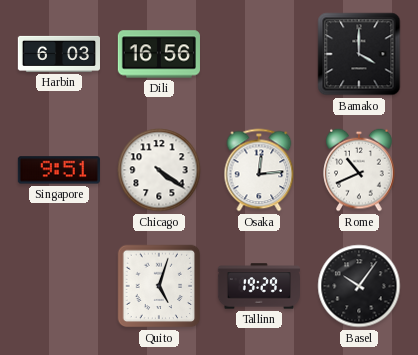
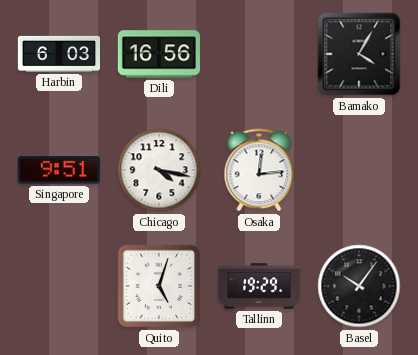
Bamako: 4:00 -> 4:05 (359, 54)
Chicago: 4:21 -> 4:17 (159, 170)
Rome: 10:41 -> none (359, 170)
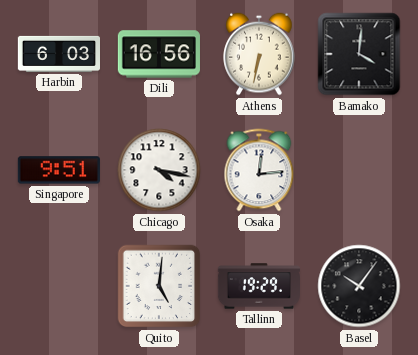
Athens: none -> 6:32 (259, 54)
Bamako: 4:05 -> 4:01 (359, 54)
Quito: 5:03 -> 5:01 (159, 286)
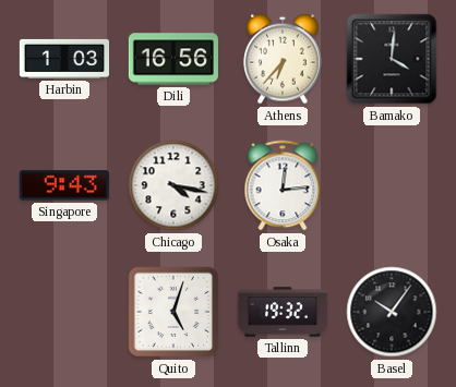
Harbin: 6:03 -> 1:03 (63, 59)
Athens: 6:32 -> 6:37 (283, 59)
Singapore: 9:51 -> 9:43 (64, 185)
Quito: 5:01 -> 5:03 (173, 312)
Tallinn: 19:29 -> 19:32 (281, 312)
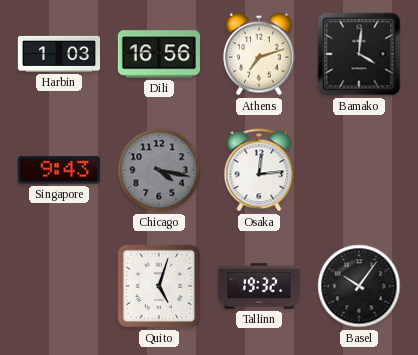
Athens: 6:37 -> 7:12 (259, 54)
Chicago dial: white -> grey (159, 170)
